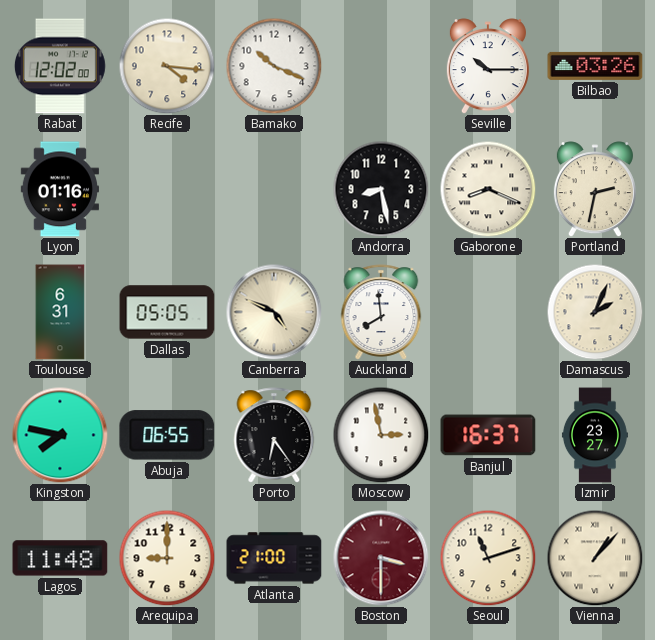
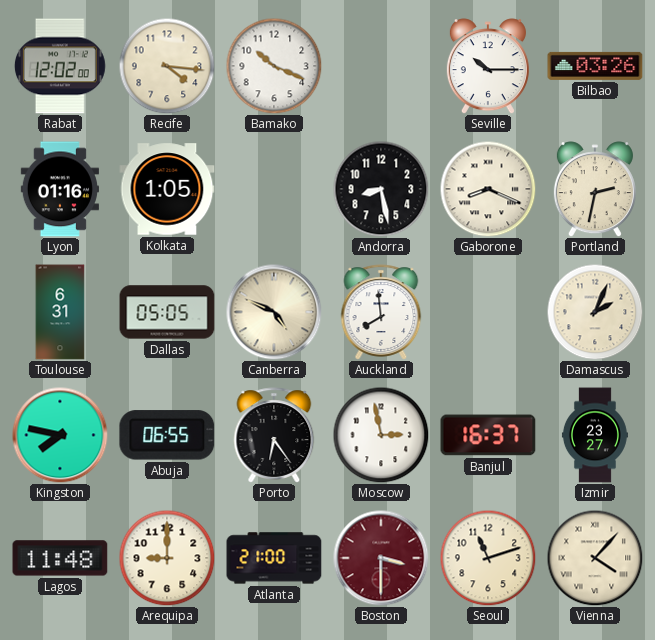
Kolkata: none -> 1:05 (167, 189)
Vienna: 1:07 -> 4:07 (595, 558)
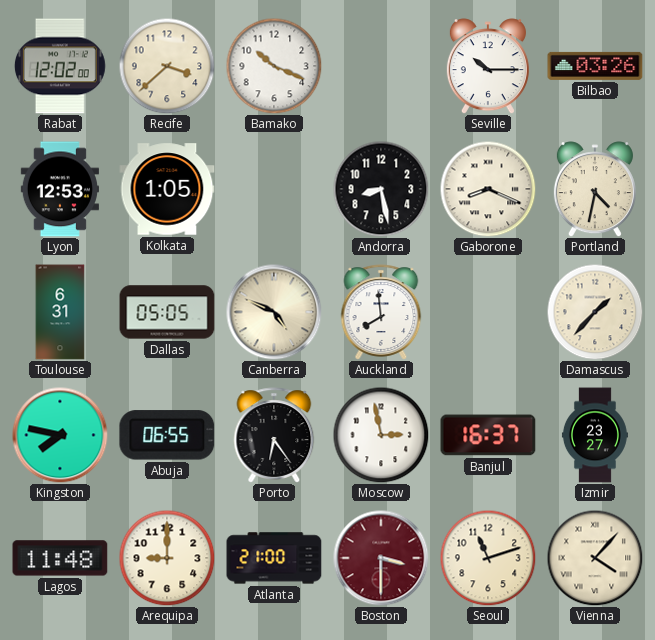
Recife: 4:16 -> 3:38 (167, 66)
Lyon: 01:16 -> 12:53 (60, 189)
Portland: 2:32 -> 4:32 (595, 189)
Damascus: 2:04 -> 1:37 (595, 312)
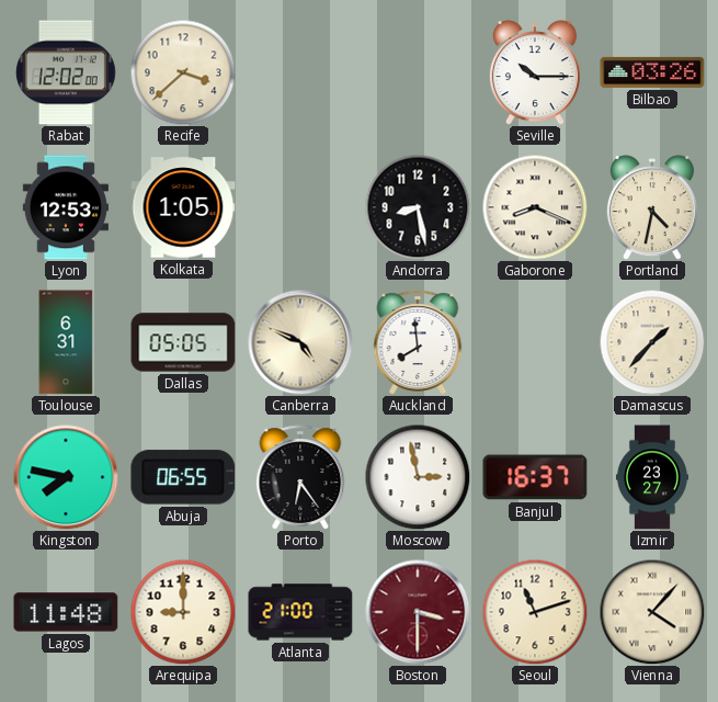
Bamako: 10:19 -> none (274, 66)
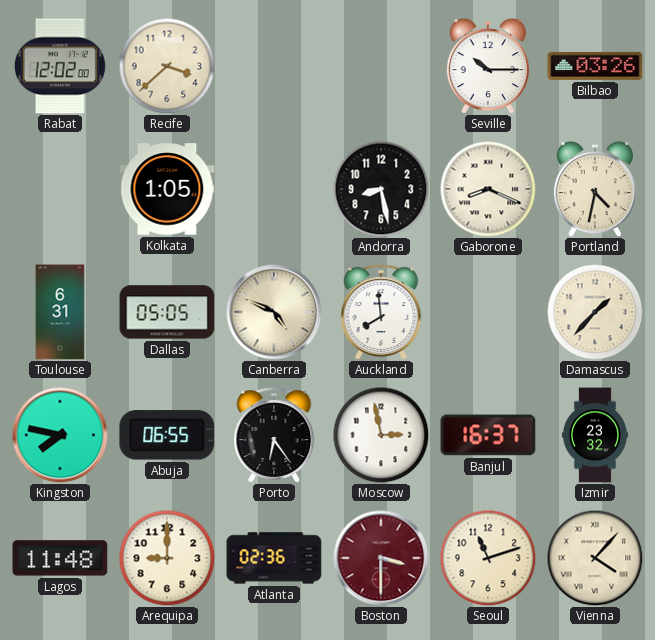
Lyon: 12:53 -> none (66, 207)
Izmir: 23:27 -> 23:32 (595, 435)
Atlanta: 21:00 -> 02:36 (274, 558)
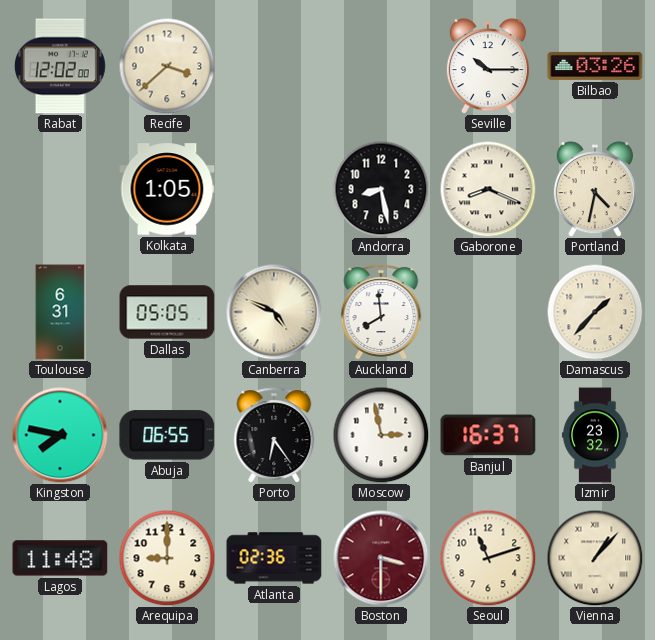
Vienna: 4:07 -> 1:07 (595, 558)
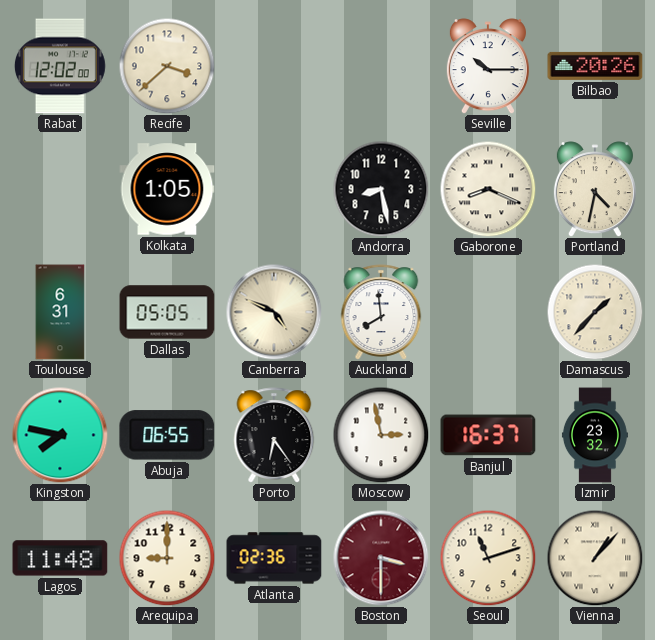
Bilbao: 03:26 -> 20:26 (595, 66)
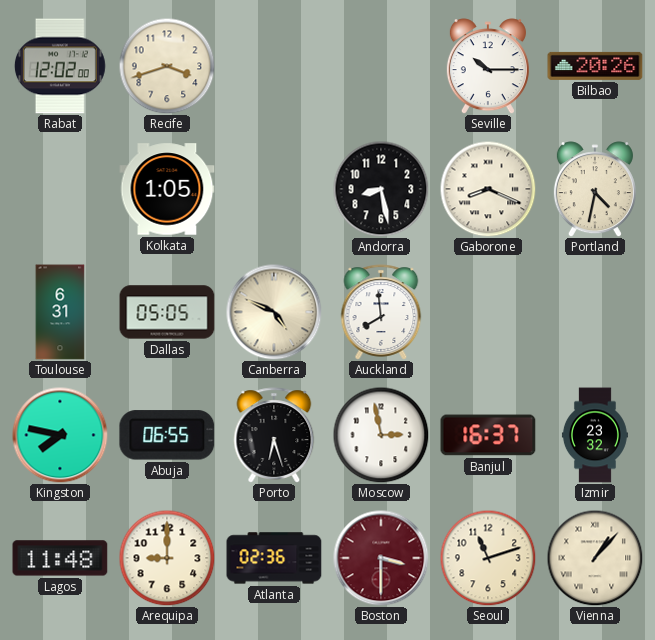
Recife: 3:38 -> 3:42 (167, 66)
Damascus: 1:37 -> none (595, 312)
Porto: 6:24 -> 6:27 (274, 435)
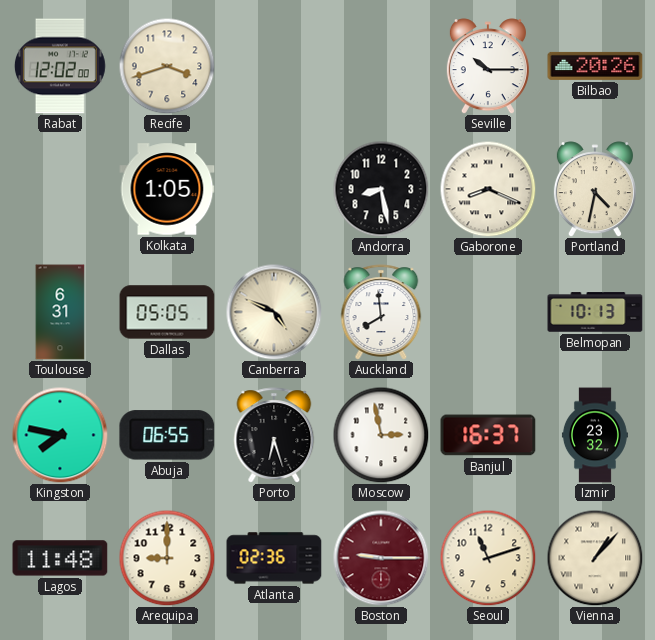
Belmopan: none -> 10:13 (595, 312)
Boston: 3:30 -> 9:15 (381, 558)
